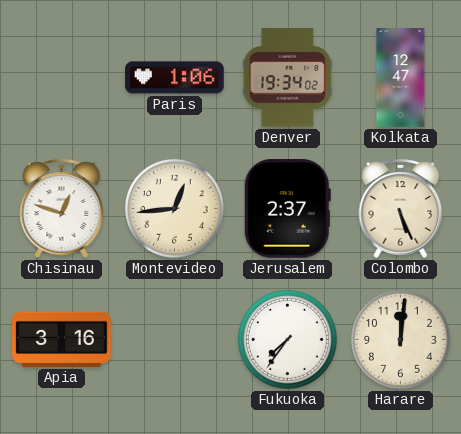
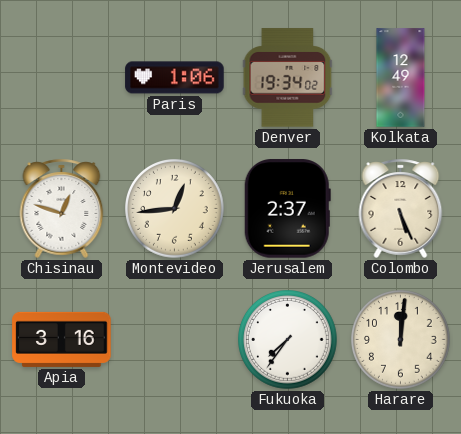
Kolkata: 12:47 -> 12:49 (401, 78)
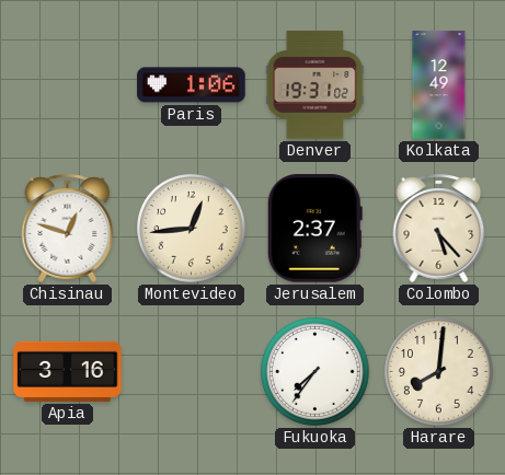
Denver: 19:34 -> 19:31 (315, 85)
Colombo: 5:26 -> 5:23 (439, 228)
Harare: 12:01 -> 8:01 (439, 372)
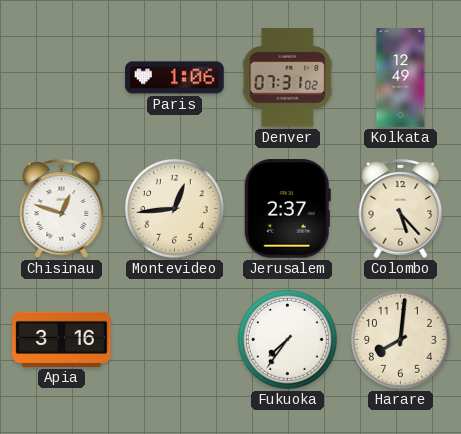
Denver: 19:31 -> 07:31 (288, 78)
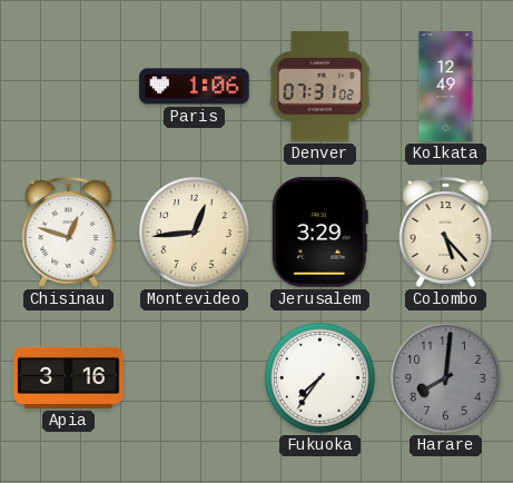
Jerusalem: 2:37 -> 3:29 (319, 233)
Harare dial: cream -> grey (446, 378)
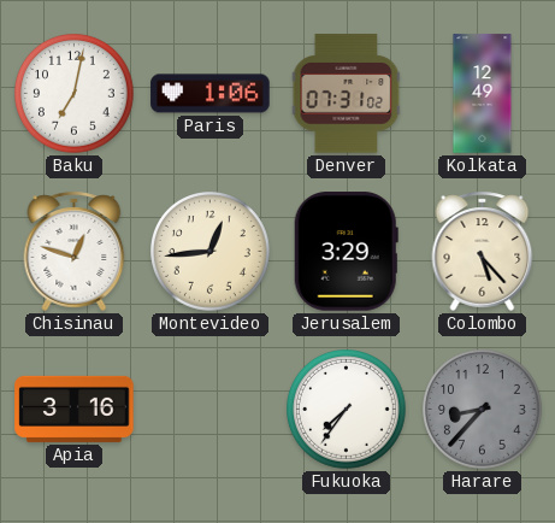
Baku: none -> 7:02 (75, 94)
Harare: 8:01 -> 8:37 (483, 410)
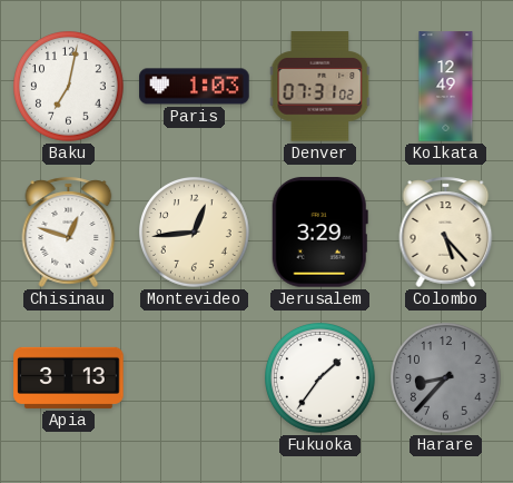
Paris: 1:06 -> 1:03 (195, 87)
Apia: 3:16 -> 3:13 (69, 377)
Fukuoka: 7:36 -> 1:36 (320, 378)
